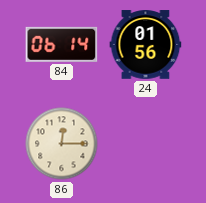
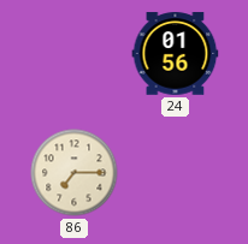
84: 06:14 -> none (62, 44)
86: 12:15 -> 7:15 (75, 173)
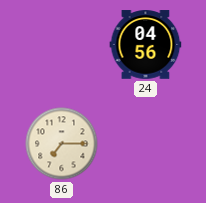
24: 01:56 -> 04:56 (146, 45)
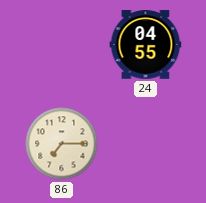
24: 04:56 -> 04:55 (146, 45)
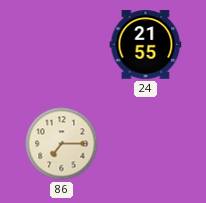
24: 04:55 -> 21:55 (146, 45)
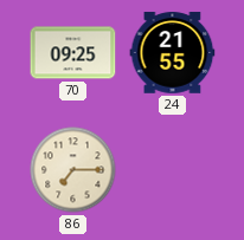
70: none -> 09:25 (73, 53)
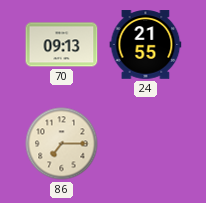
70: 09:25 -> 09:13 (62, 45)
